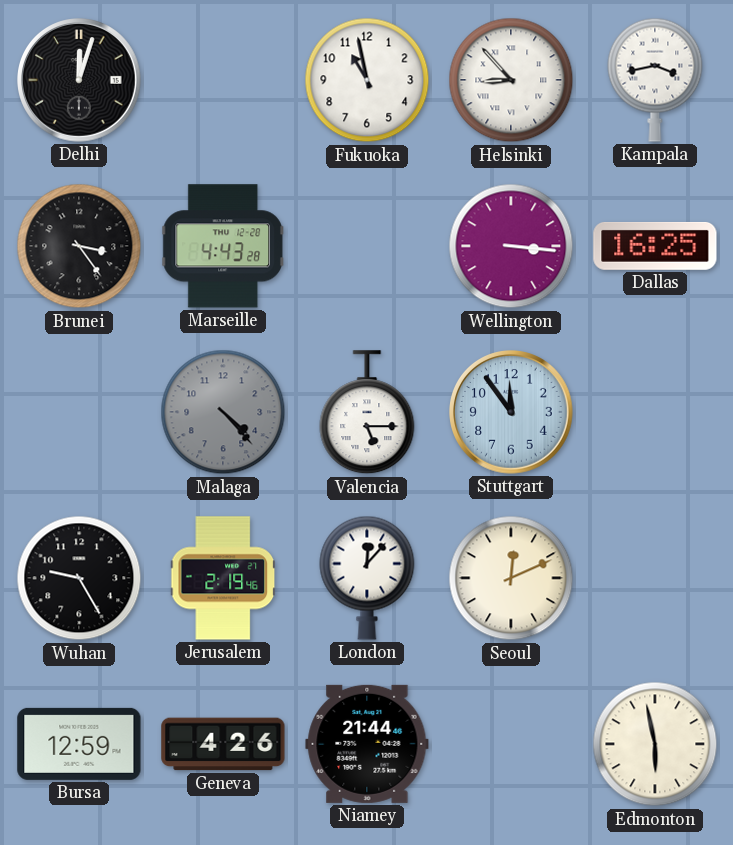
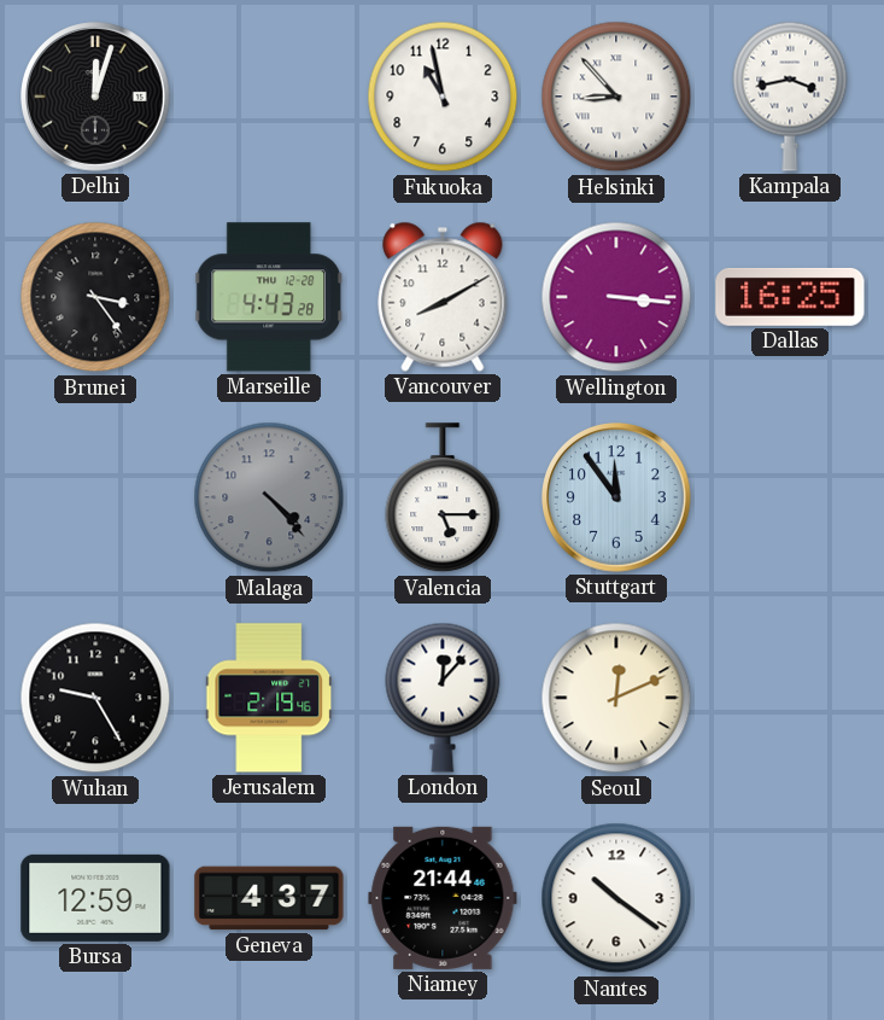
Vancouver: none -> 8:10 (443, 297)
Geneva: 4:26 -> 4:37 (269, 898)
Nantes: none -> 10:21 (616, 898)
Edmonton: 5:58 -> none (655, 744)
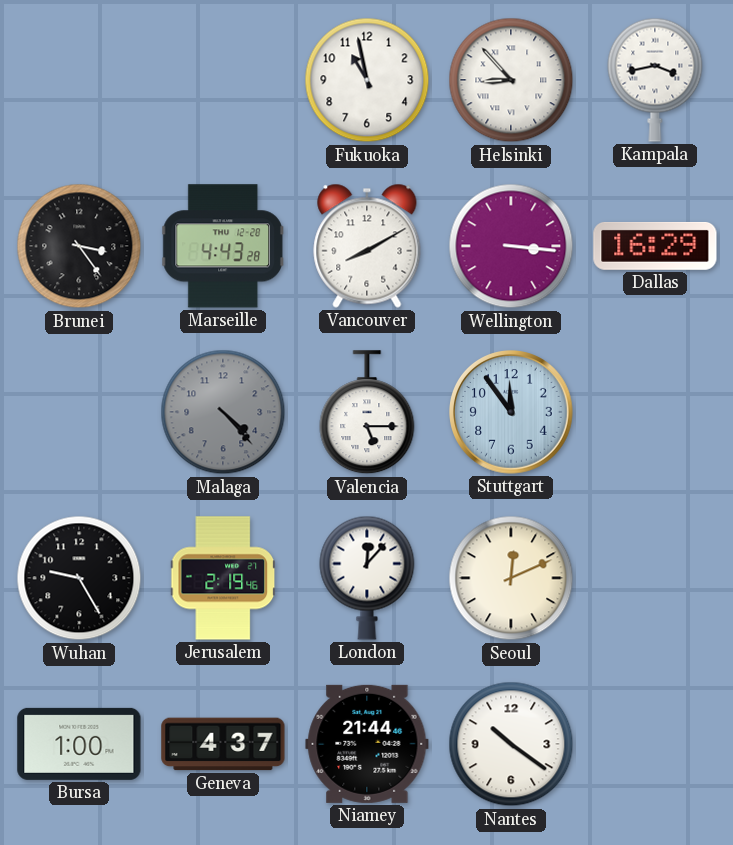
Delhi: 12:03 -> none (96, 98)
Dallas: 16:25 -> 16:29 (655, 246)
Bursa: 12:59 -> 1:00 (79, 744)
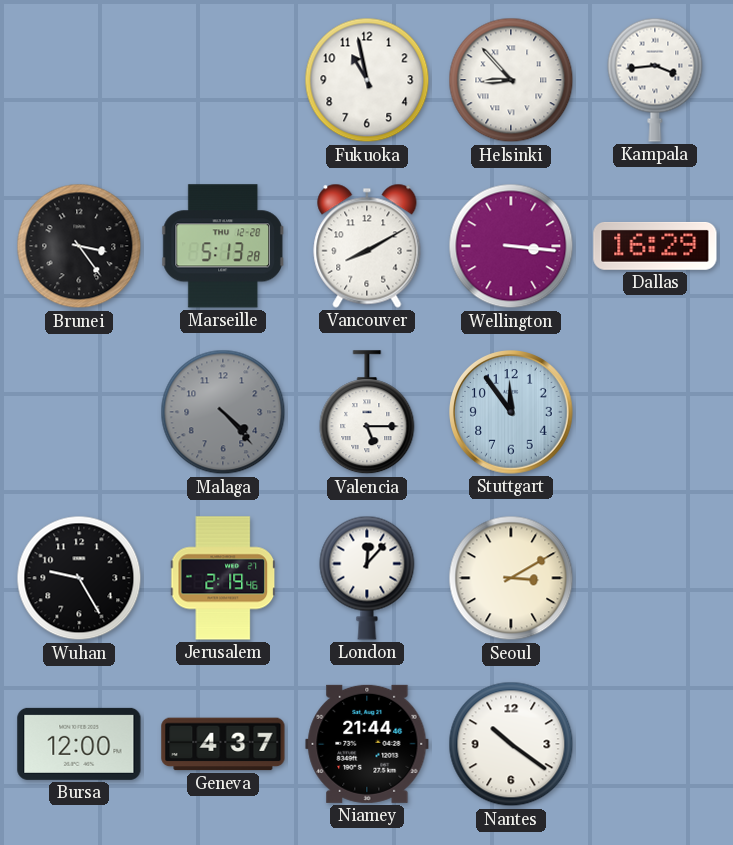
Kampala: 3:43 -> 3:44 (655, 80)
Marseille: 4:43 -> 5:13 (223, 246)
Seoul: 12:11 -> 3:10 (511, 578)
Bursa: 1:00 -> 12:00 (79, 744)
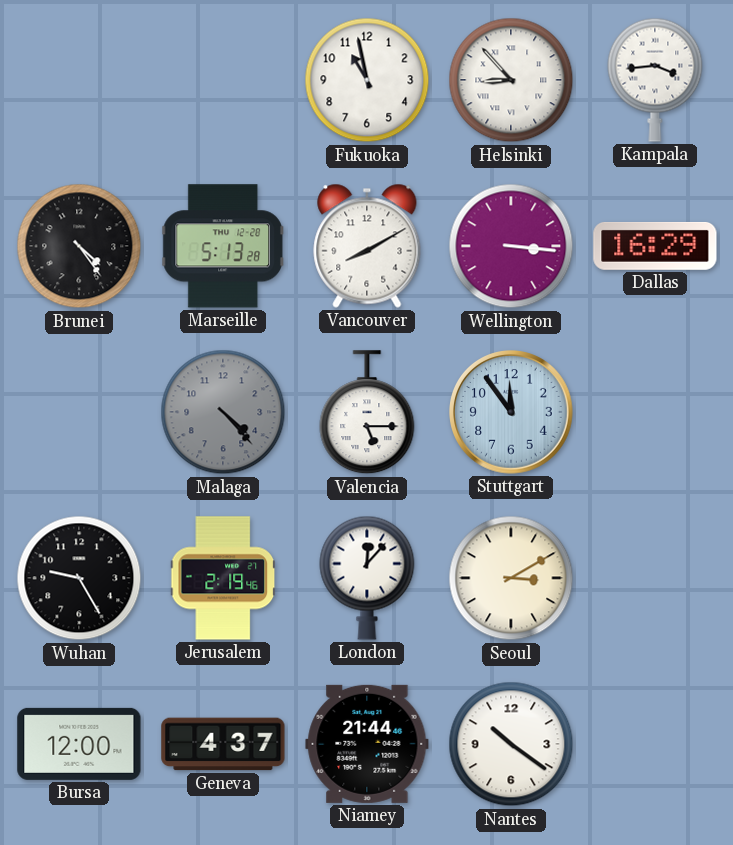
Brunei: 3:24 -> 4:24 (79, 246)
